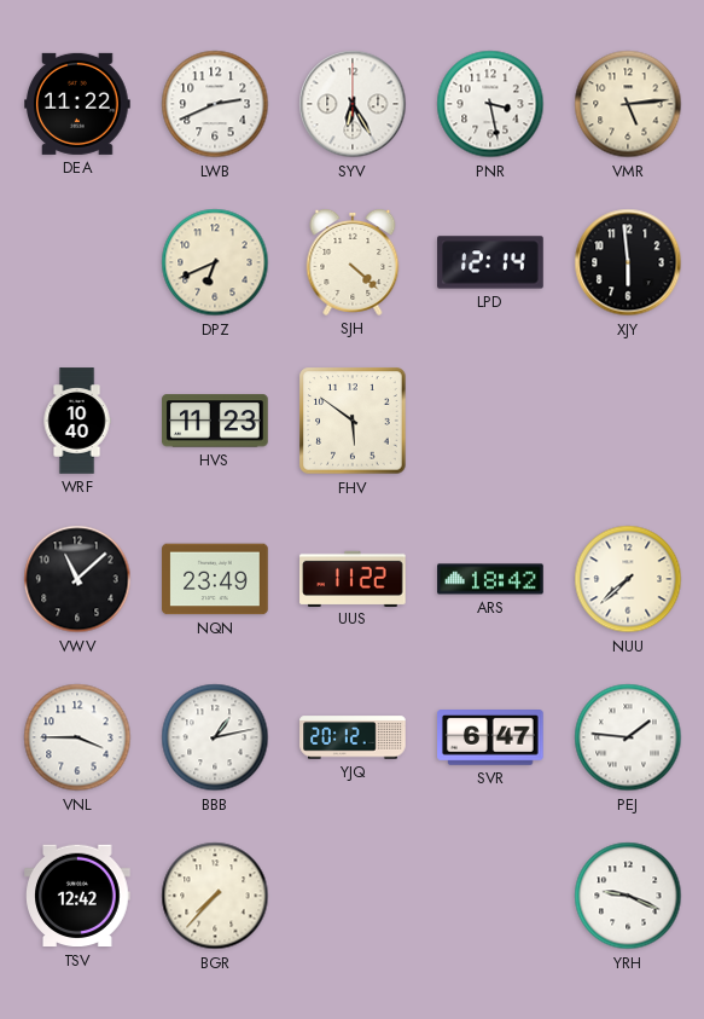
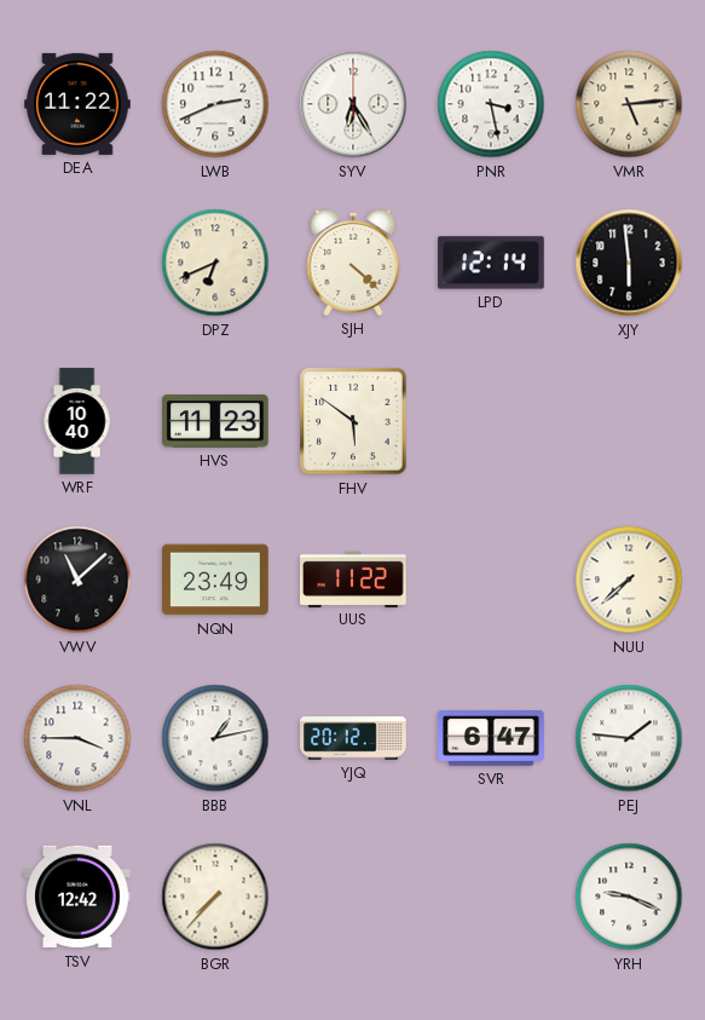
ARS: 18:42 -> none (490, 579)
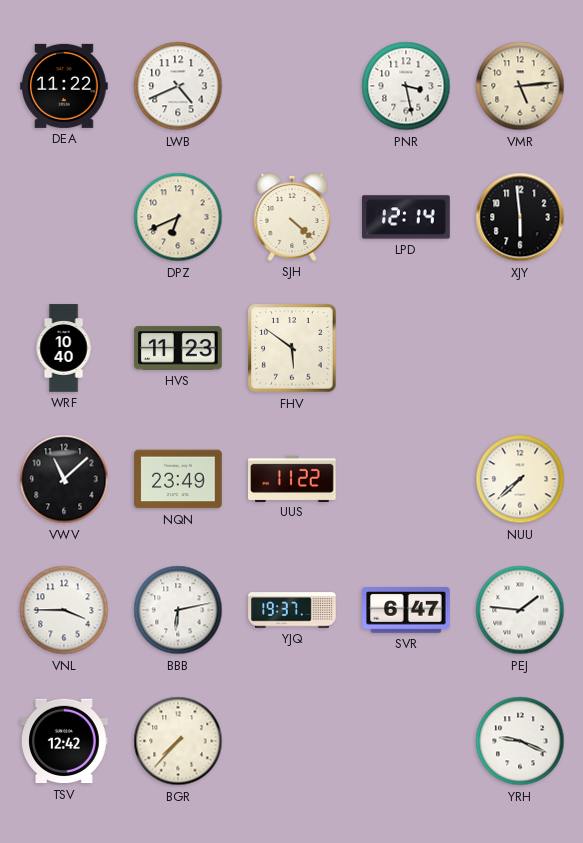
LWB: 2:41 -> 4:41 (178, 86)
SYV: 6:25 -> none (353, 104)
BBB: 1:13 -> 6:13 (178, 610)
YJQ: 20:12 -> 19:37 (292, 610)
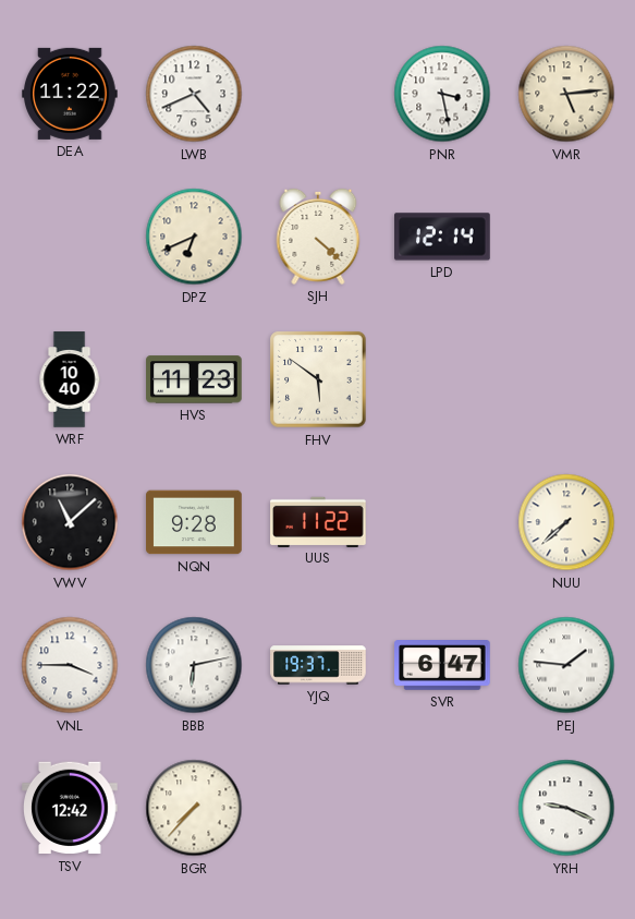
XJY: 5:59 -> none (520, 217)
NQN: 23:49 -> 9:28 (194, 522)
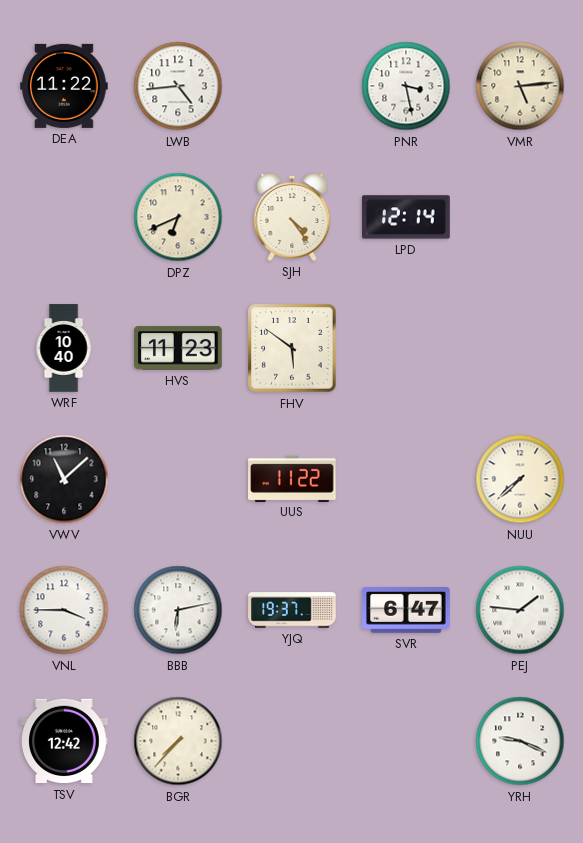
LWB: 4:41 -> 4:44 (178, 86)
SJH: 4:22 -> 4:24 (292, 217)
NQN: 9:28 -> none (194, 522)
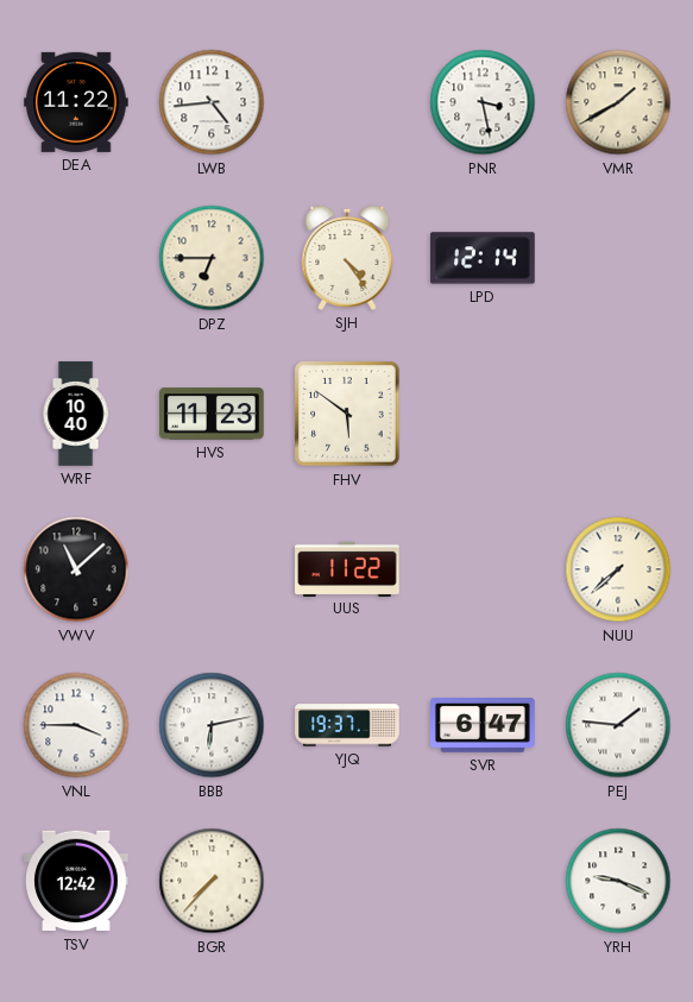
VMR: 5:14 -> 1:40 (618, 102)
DPZ: 6:41 -> 6:45 (212, 258)
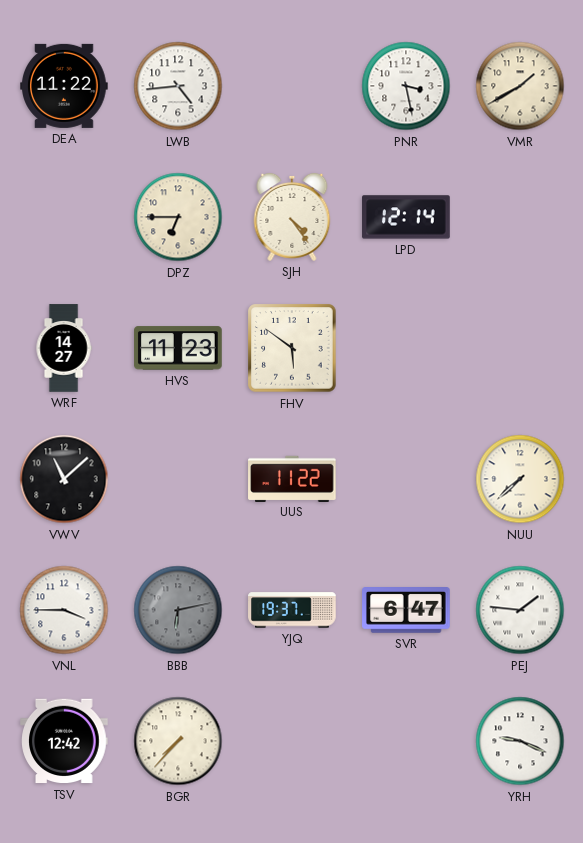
WRF: 10:40 -> 14:27 (64, 348)
BBB dial: white -> grey (178, 610)
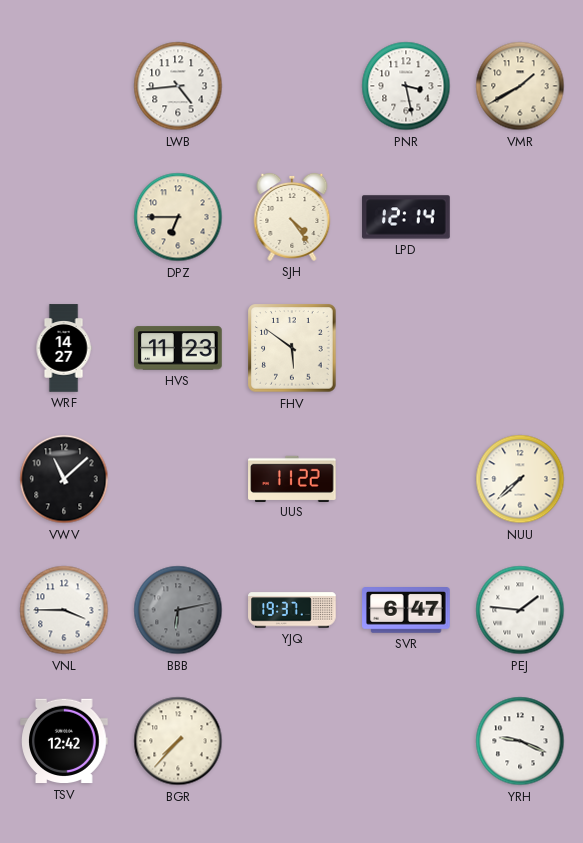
DEA: 11:22 -> none (64, 86)
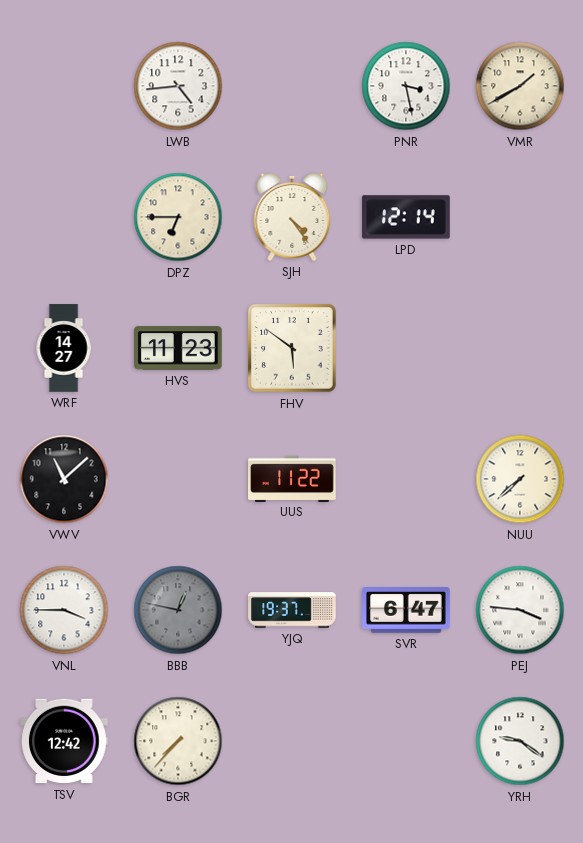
BBB: 6:13 -> 12:47 (178, 610)
PEJ: 1:46 -> 3:46 (520, 610)
YRH: 9:19 -> 9:21 (520, 741)
